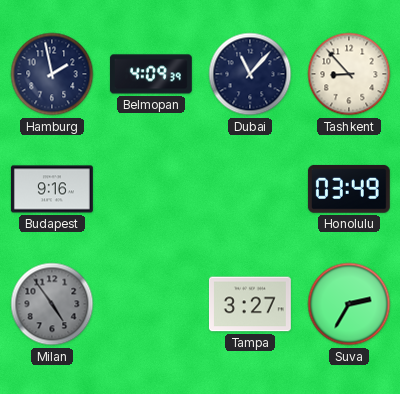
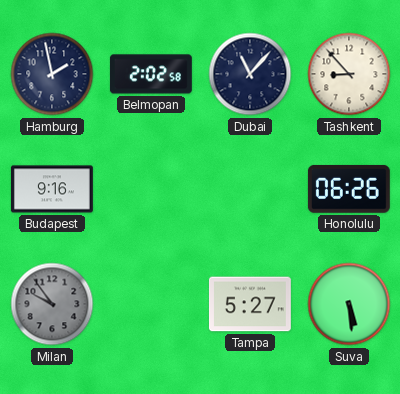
Belmopan: 4:09 -> 2:02 (151, 74)
Honolulu: 03:49 -> 06:26 (349, 189)
Milan: 4:54 -> 9:54 (52, 304)
Tampa: 3:27 -> 5:27 (250, 304)
Suva: 2:35 -> 5:29 (349, 304)
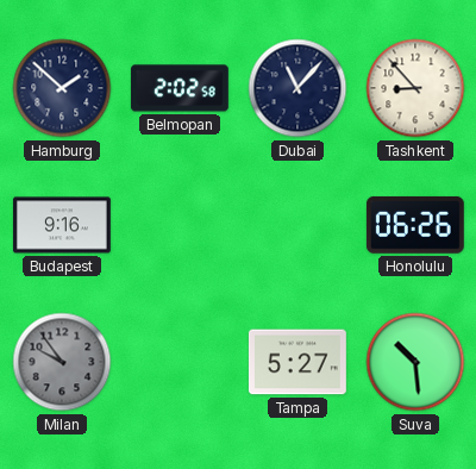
Hamburg: 1:58 -> 1:52 (62, 88)
Suva: 5:29 -> 10:29 (415, 362)
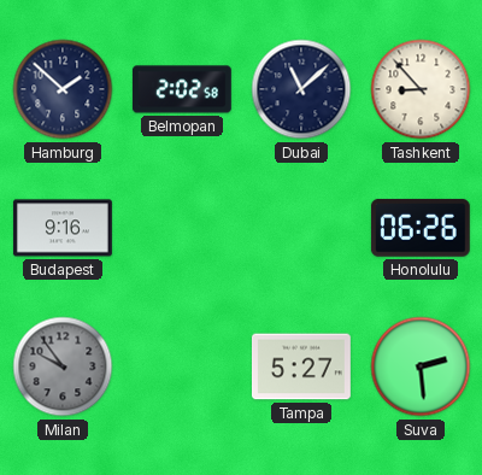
Dubai: 11:07 -> 11:08 (301, 89)
Suva: 10:29 -> 2:29 (421, 366)
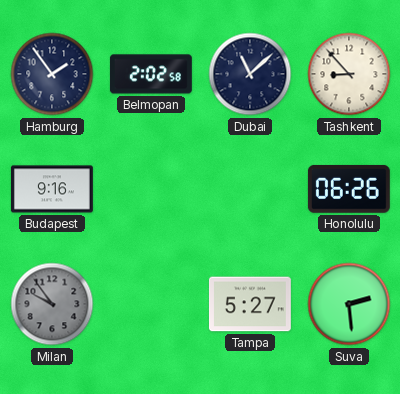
Hamburg: 1:52 -> 1:54 (52, 74)
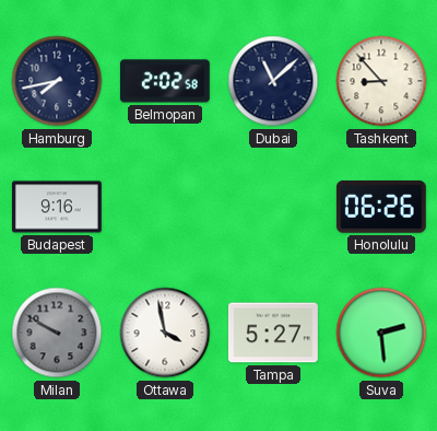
Hamburg: 1:54 -> 7:43 (57, 81)
Milan: 9:54 -> 9:50 (57, 333)
Ottawa: none -> 3:58 (165, 333)
